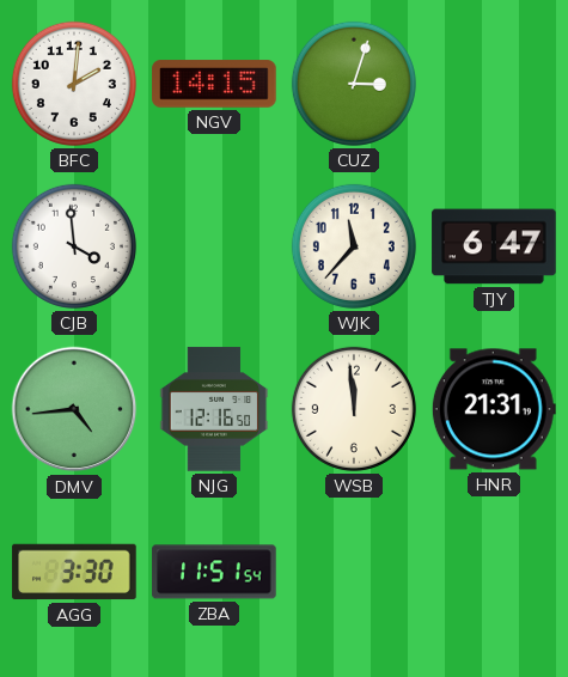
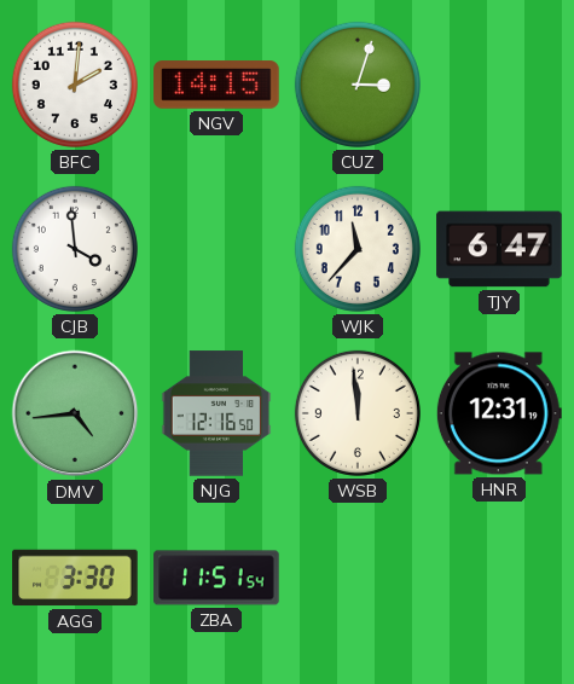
HNR: 21:31 -> 12:31 (499, 413)
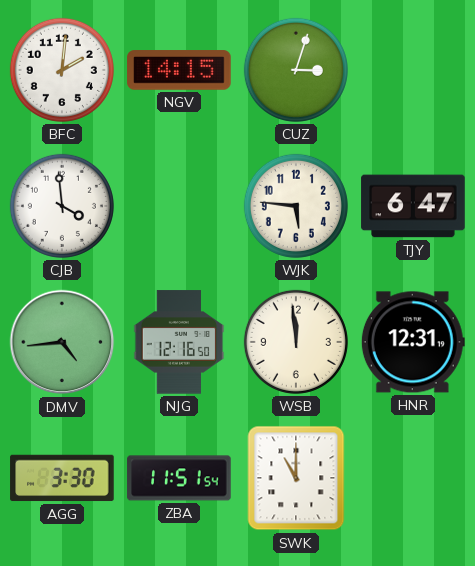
WJK: 11:37 -> 5:46 (296, 206)
SWK: none -> 11:00 (296, 478)
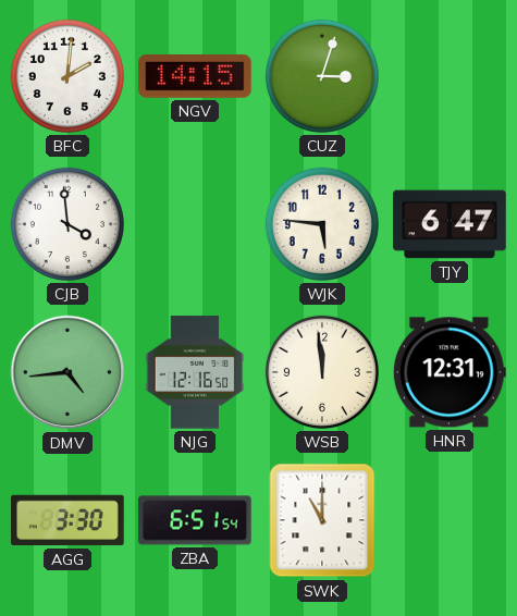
ZBA: 11:51 -> 6:51 (195, 520)
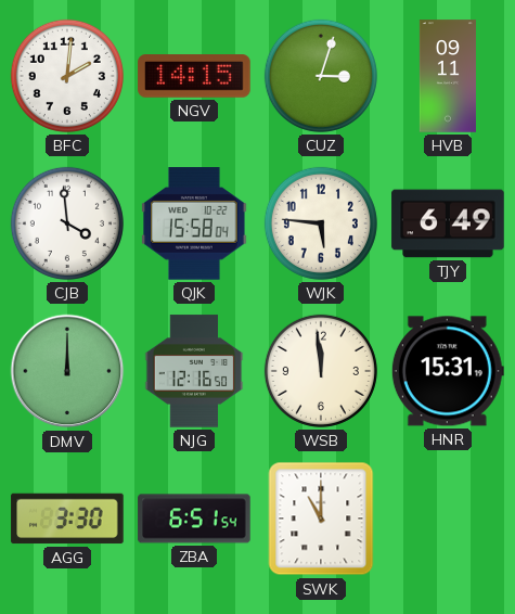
HVB: none -> 09:11 (448, 76)
QJK: none -> 15:58 (194, 223)
TJY: 6:47 -> 6:49 (448, 223)
DMV: 4:44 -> 12:00 (67, 371)
HNR: 12:31 -> 15:31 (448, 371)
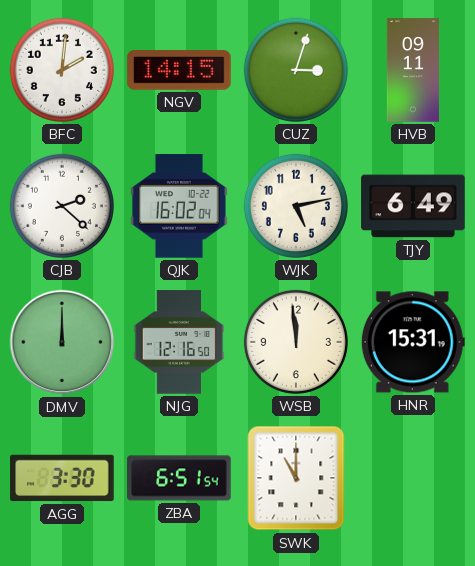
CJB: 3:59 -> 2:22 (62, 206)
QJK: 15:58 -> 16:02 (179, 206)
WJK: 5:46 -> 5:13 (296, 206)
